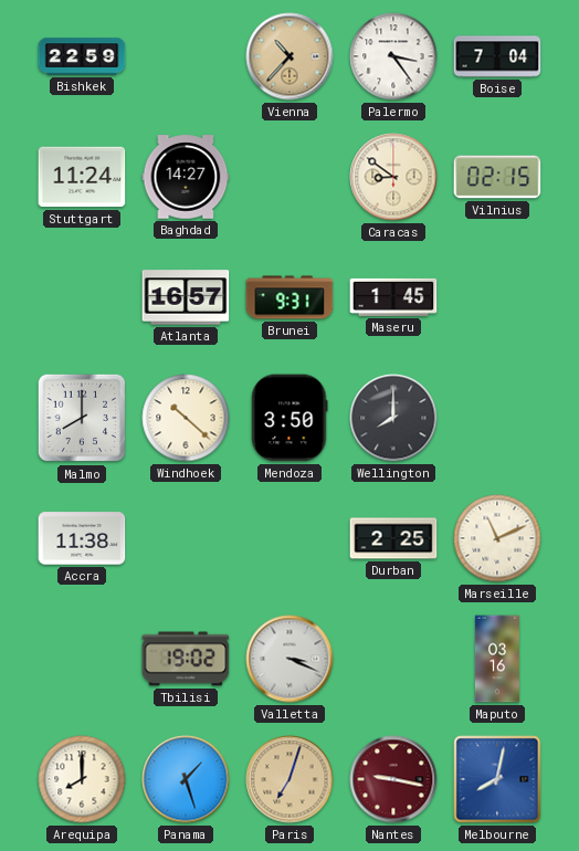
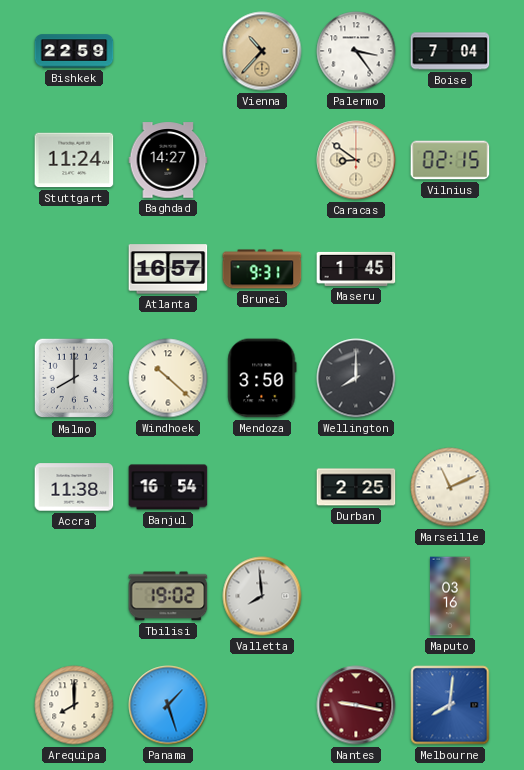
Banjul: none -> 16:54 (168, 487)
Valletta: 3:19 -> 7:59 (262, 596)
Paris: 7:03 -> none (289, 779)
Melbourne: 8:02 -> 8:01 (450, 705)
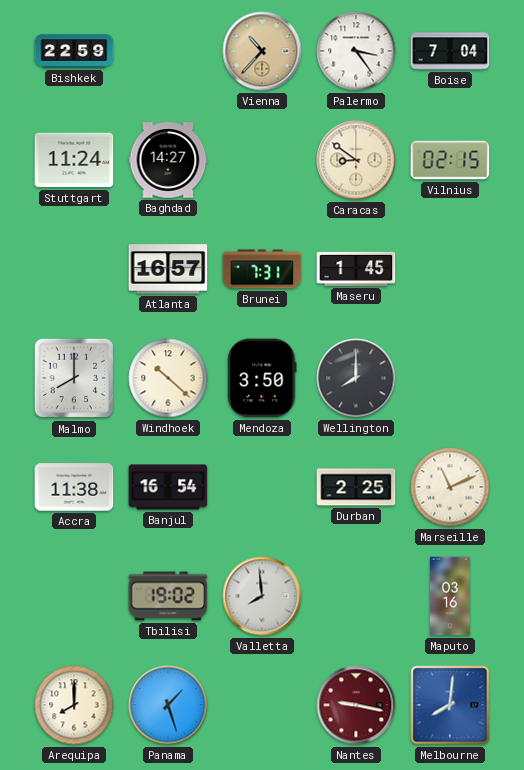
Brunei: 9:31 -> 7:31 (262, 269)
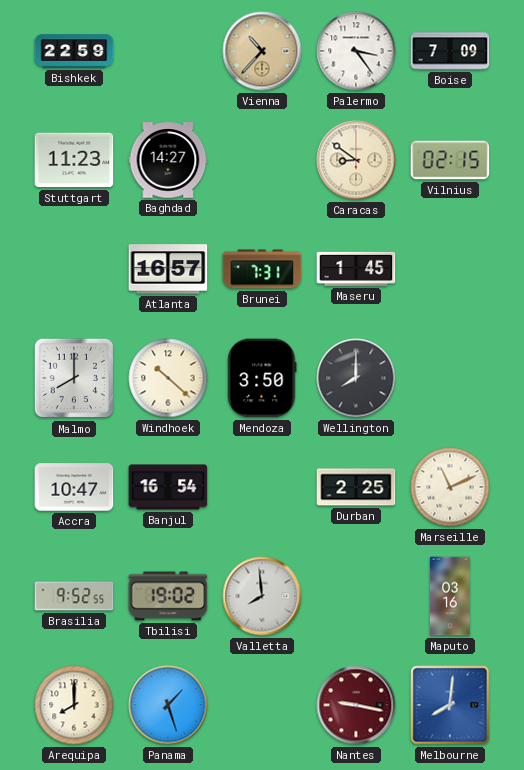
Boise: 7:04 -> 7:09 (450, 51)
Stuttgart: 11:24 -> 11:23 (74, 160)
Accra: 11:38 -> 10:47 (74, 487)
Brasilia: none -> 9:52 (74, 596)
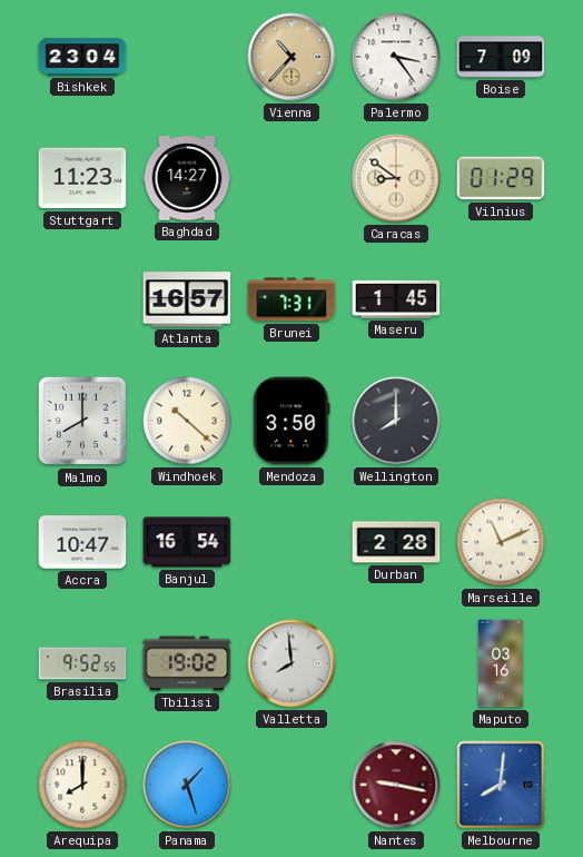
Bishkek: 22:59 -> 23:04 (82, 57)
Vilnius: 02:15 -> 01:29 (501, 178)
Durban: 2:25 -> 2:28 (396, 542)
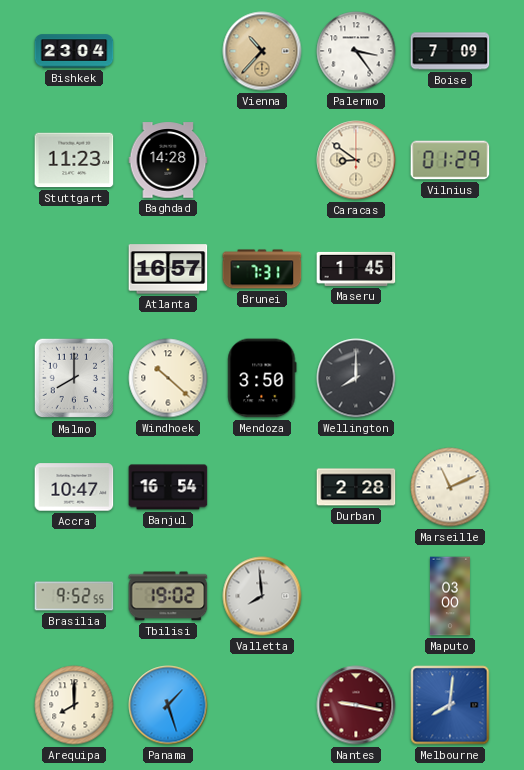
Baghdad: 14:27 -> 14:28 (168, 160)
Maputo: 03:16 -> 03:00 (450, 596)
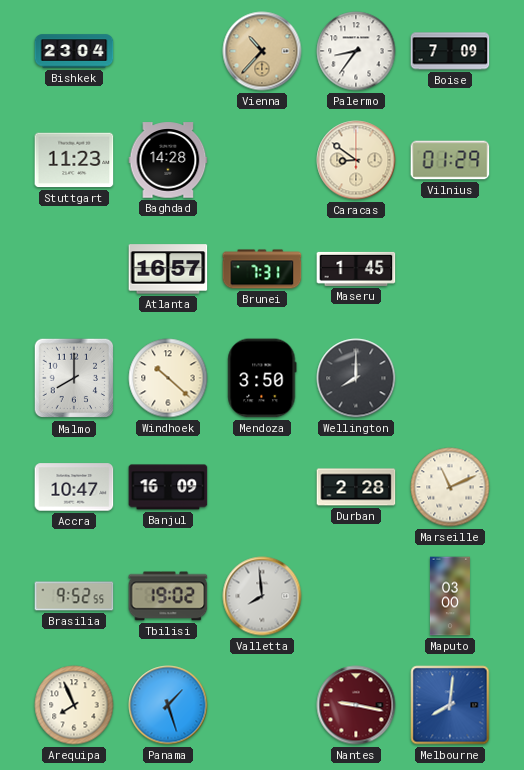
Palermo: 3:24 -> 8:36 (356, 51)
Banjul: 16:54 -> 16:09 (168, 487)
Arequipa: 8:00 -> 7:56 (74, 705)
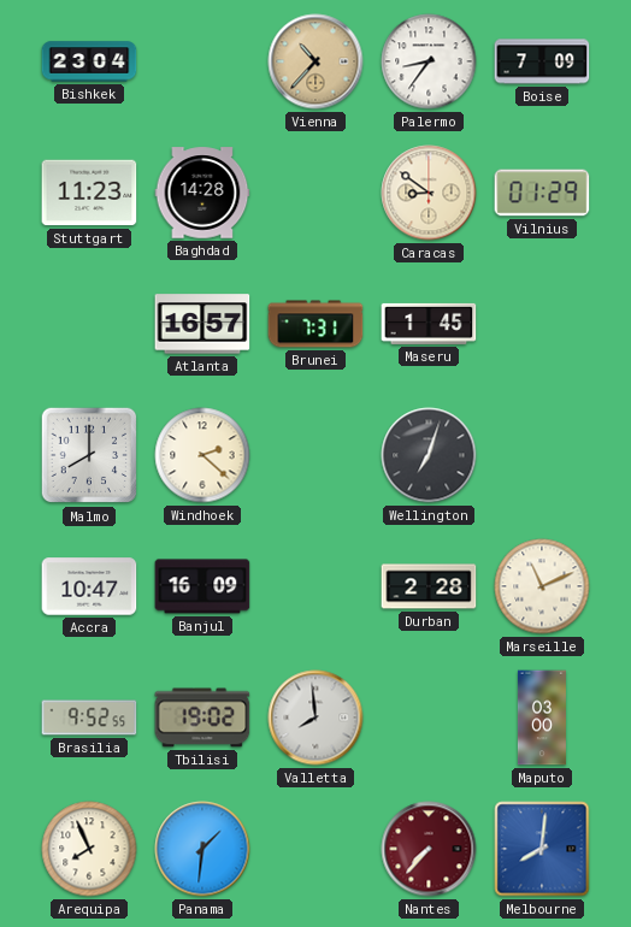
Windhoek: 10:22 -> 2:22 (202, 455)
Mendoza: 3:50 -> none (262, 378)
Wellington: 8:00 -> 7:03 (429, 455)
Panama: 1:27 -> 1:31 (202, 849)
Nantes: 9:17 -> 7:37 (429, 849)
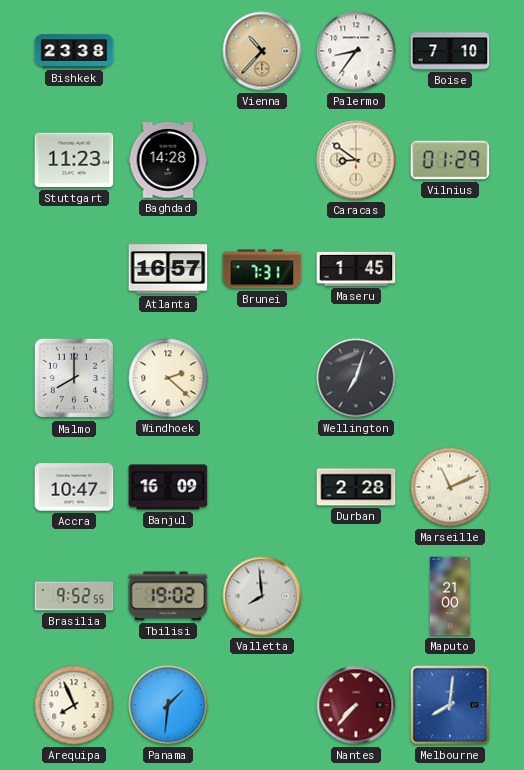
Bishkek: 23:04 -> 23:38 (74, 51)
Boise: 7:09 -> 7:10 (450, 51)
Maputo: 03:00 -> 21:00 (450, 596)
